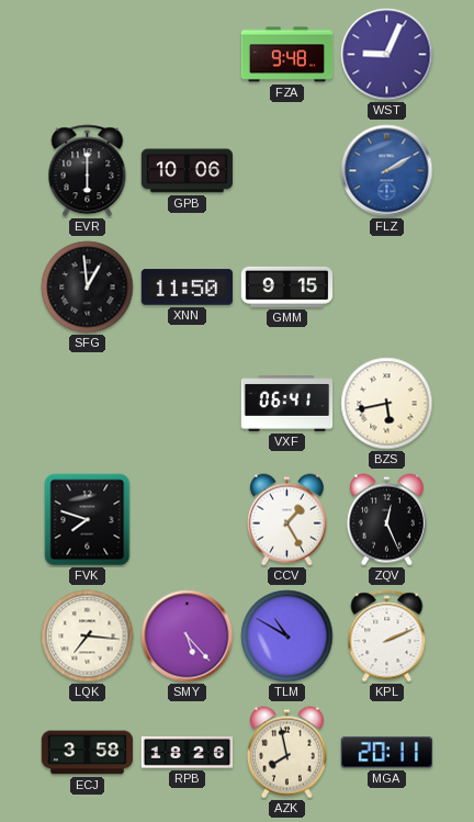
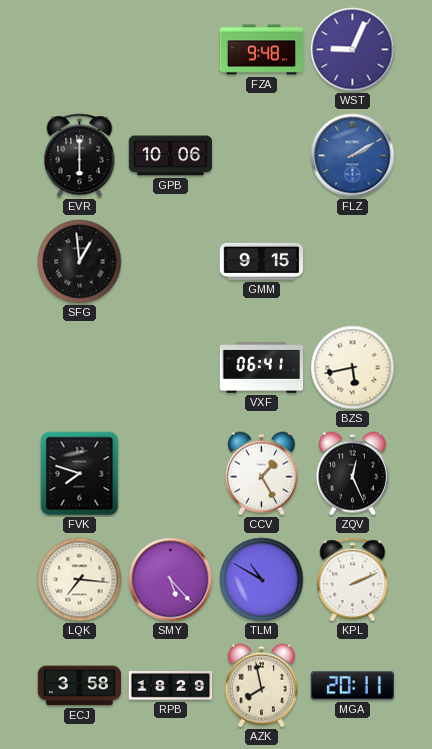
XNN: 11:50 -> none (188, 288)
RPB: 18:26 -> 18:29 (171, 686)
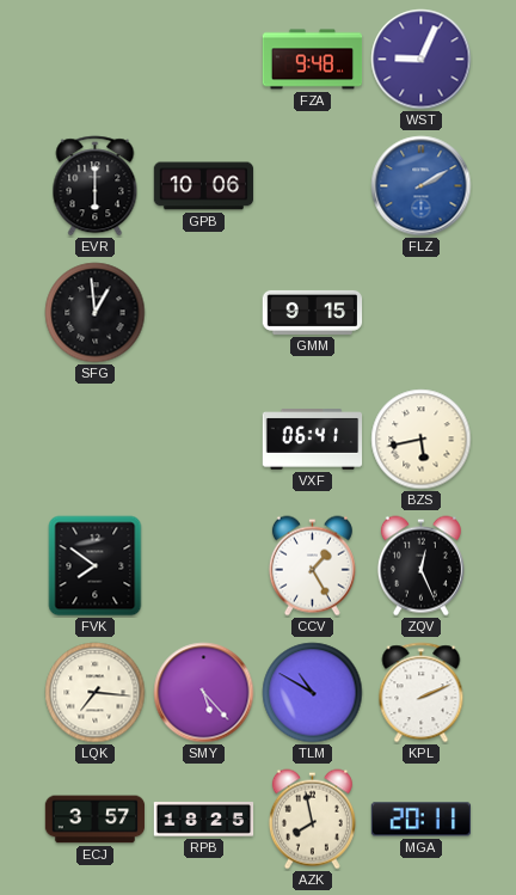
FVK: 7:48 -> 7:51 (96, 566)
ECJ: 3:58 -> 3:57 (96, 820)
RPB: 18:29 -> 18:25 (204, 820)
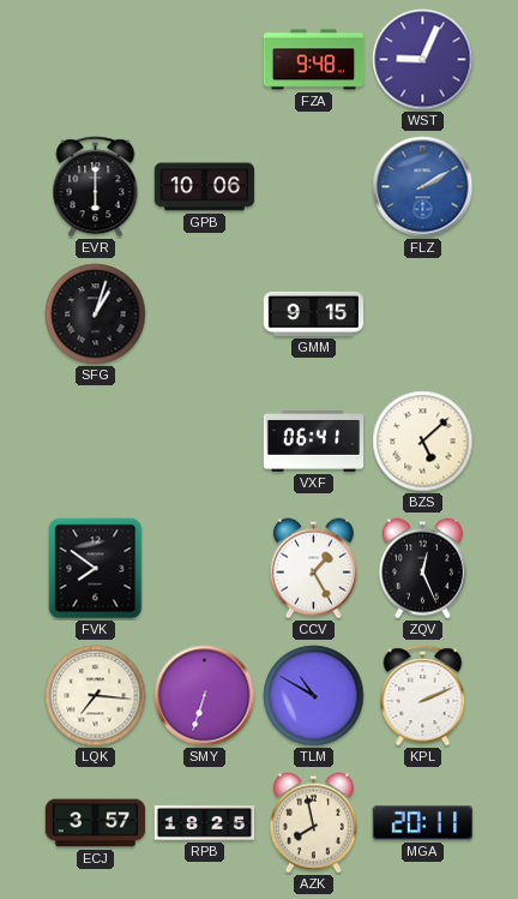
SFG: 12:59 -> 1:03 (96, 314)
BZS: 5:43 -> 5:08 (423, 442)
SMY: 5:23 -> 6:33 (205, 696)
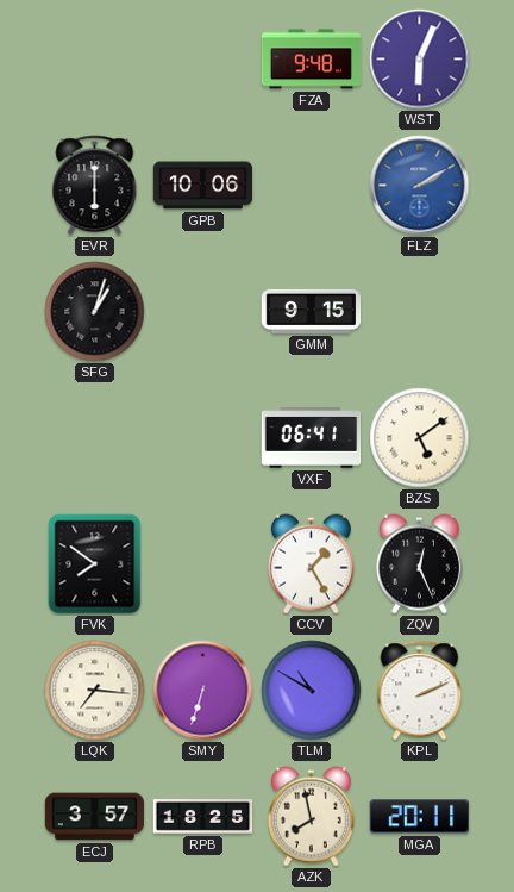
WST: 9:04 -> 6:04 (420, 60)
BZS: 5:08 -> 5:09 (420, 438)
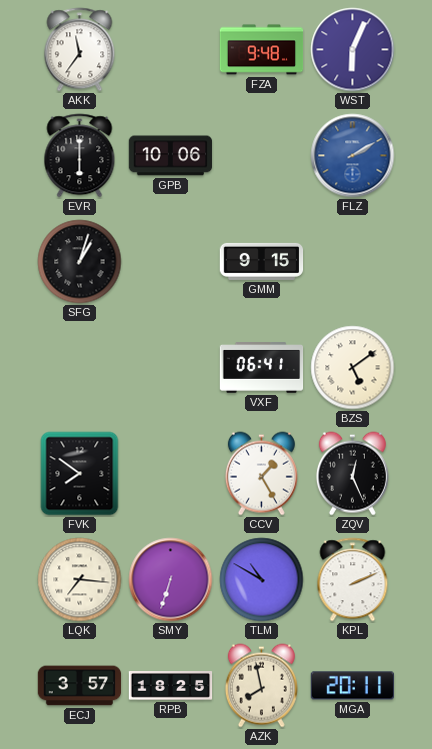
AKK: none -> 11:36 (80, 50)
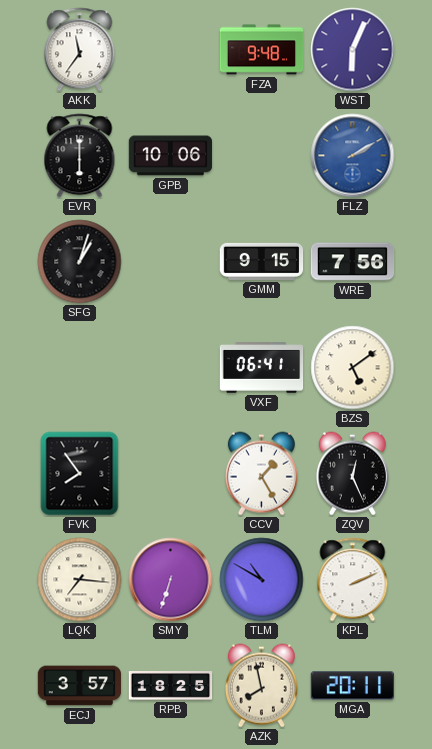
WRE: none -> 7:56 (353, 262)
FVK: 7:51 -> 7:54 (80, 474)
